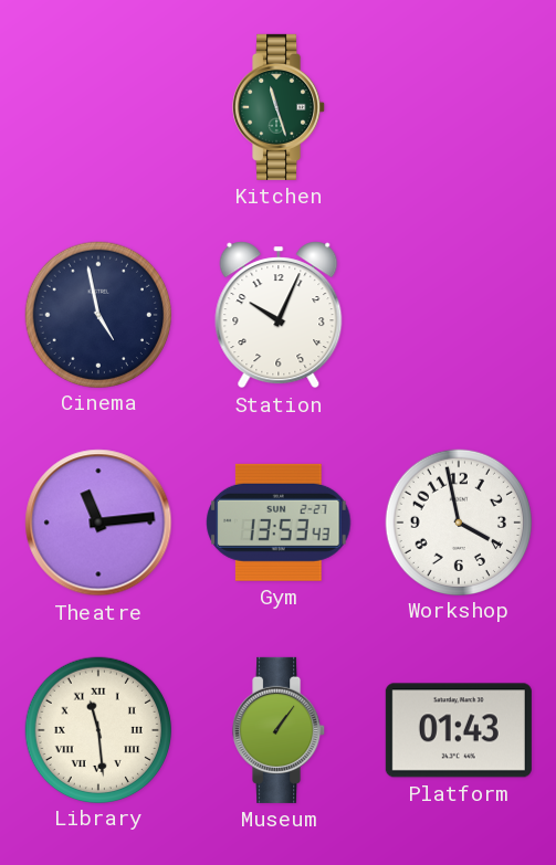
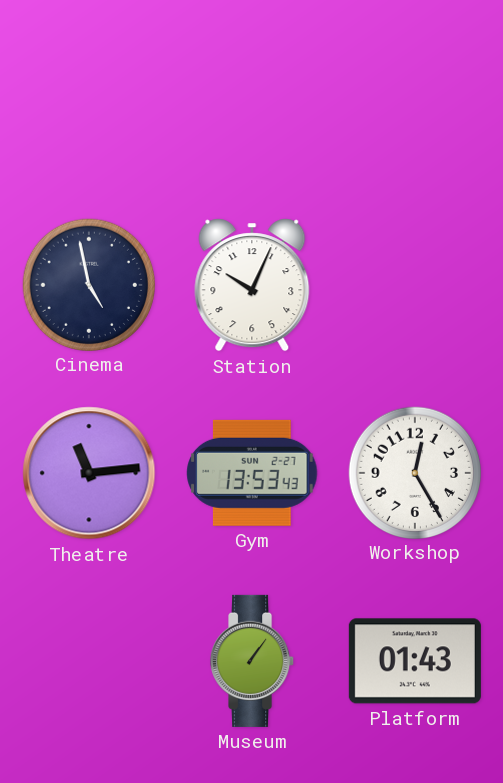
Kitchen: 11:27 -> none (280, 107)
Workshop: 3:58 -> 12:25 (414, 472)
Library: 11:29 -> none (97, 729)
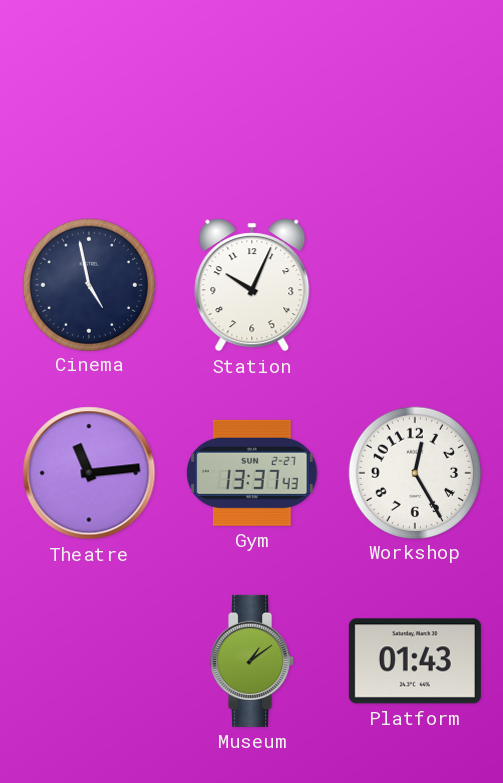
Gym: 13:53 -> 13:37 (252, 473)
Museum: 1:06 -> 1:09 (253, 661)
